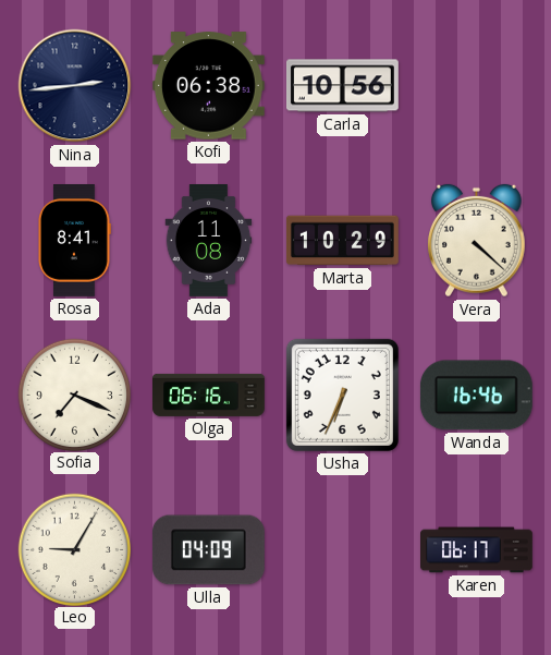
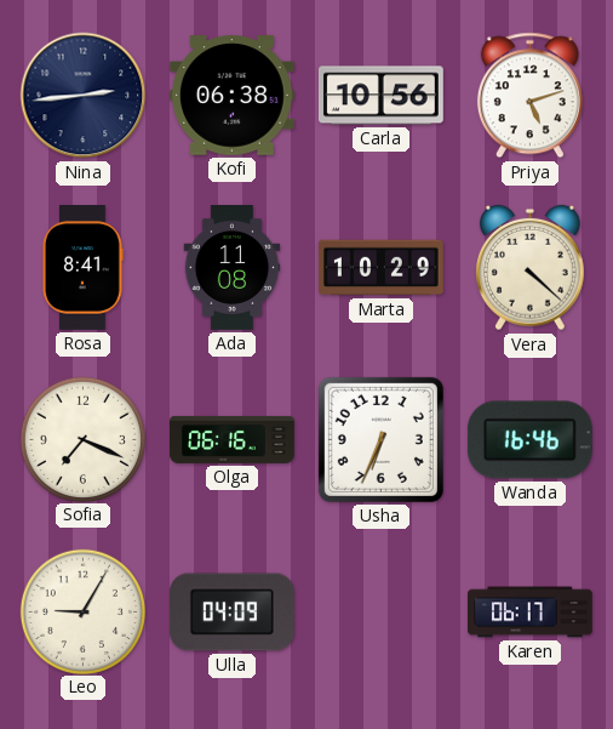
Priya: none -> 5:12 (529, 96)
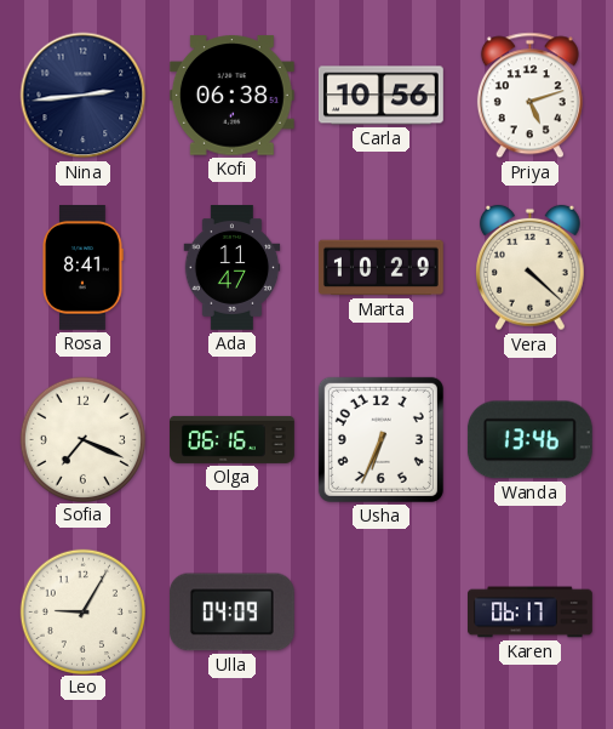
Ada: 11:08 -> 11:47 (233, 268)
Wanda: 16:46 -> 13:46 (529, 440)
